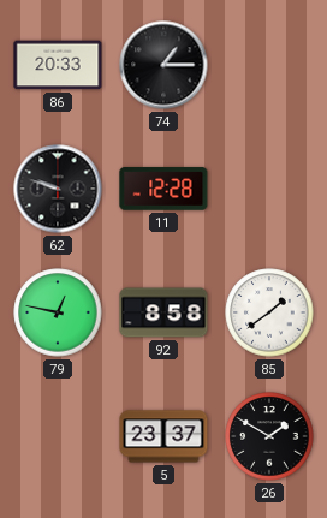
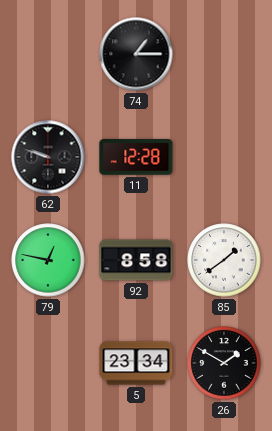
86: 20:33 -> none (58, 65)
5: 23:37 -> 23:34 (136, 363)
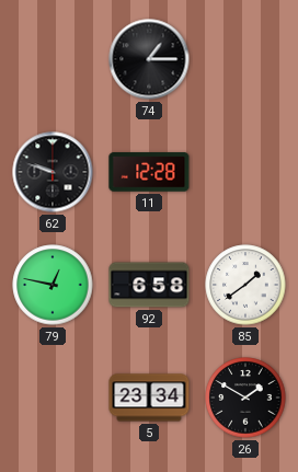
92: 8:58 -> 6:58 (149, 285)
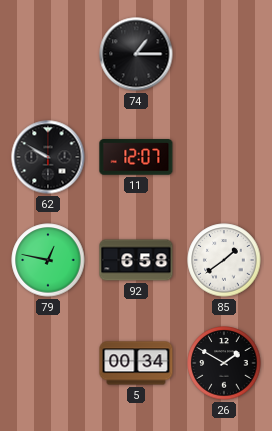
62: 9:48 -> 9:50 (48, 157)
11: 12:28 -> 12:07 (136, 157)
5: 23:34 -> 00:34 (136, 363)
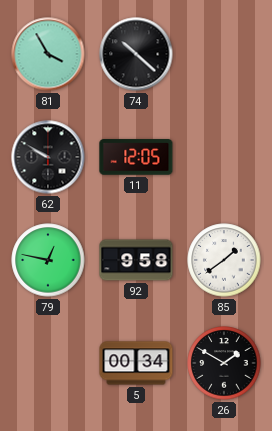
81: none -> 3:55 (48, 54)
74: 1:15 -> 10:22 (136, 54)
11: 12:07 -> 12:05 (136, 157)
92: 6:58 -> 9:58 (136, 260)
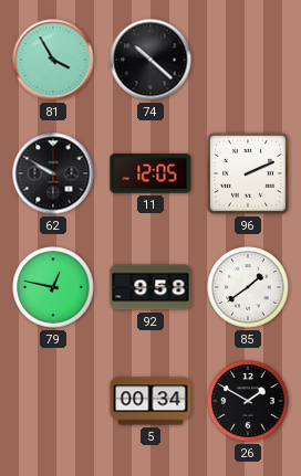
96: none -> 2:11 (248, 173)
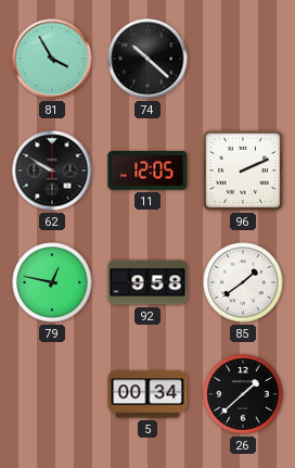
26: 1:50 -> 1:38 (243, 394)
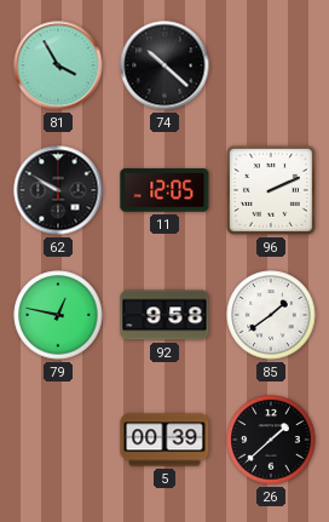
5: 00:34 -> 00:39 (164, 440)
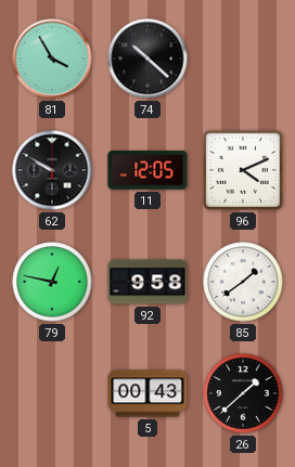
96: 2:11 -> 4:11 (243, 170)
5: 00:39 -> 00:43 (147, 393)
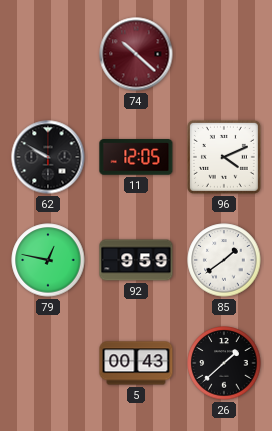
81: 3:55 -> none (52, 59)
74 dial: black -> burgundy (136, 54)
92: 9:58 -> 9:59 (136, 260)
